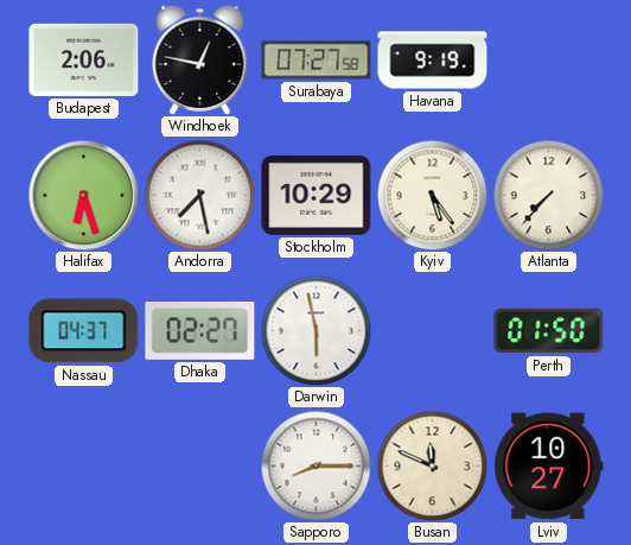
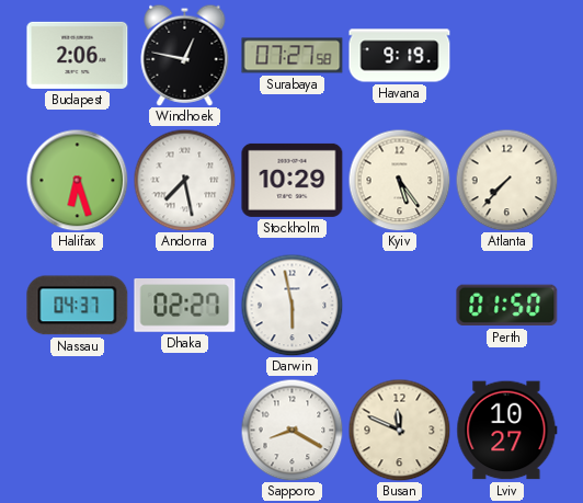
Sapporo: 8:15 -> 8:20 (291, 430)
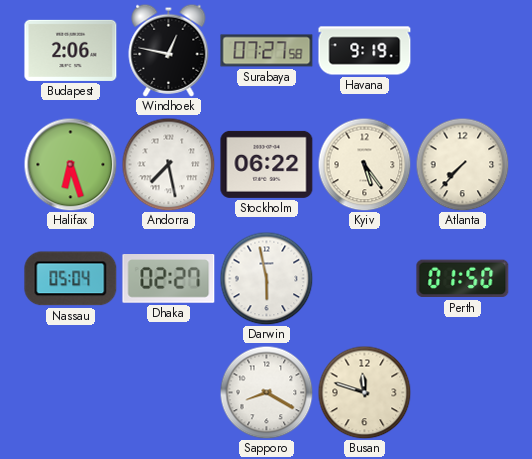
Stockholm: 10:29 -> 06:22 (267, 164)
Nassau: 04:37 -> 05:04 (71, 279)
Busan: 11:49 -> 11:48 (364, 392)
Lviv: 10:27 -> none (507, 431)
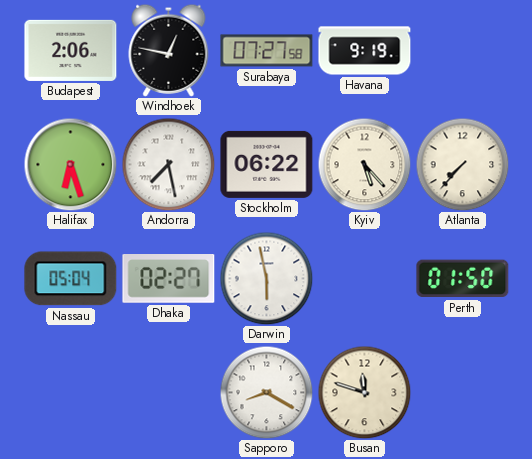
Kyiv: 5:24 -> 5:23 (364, 164)
